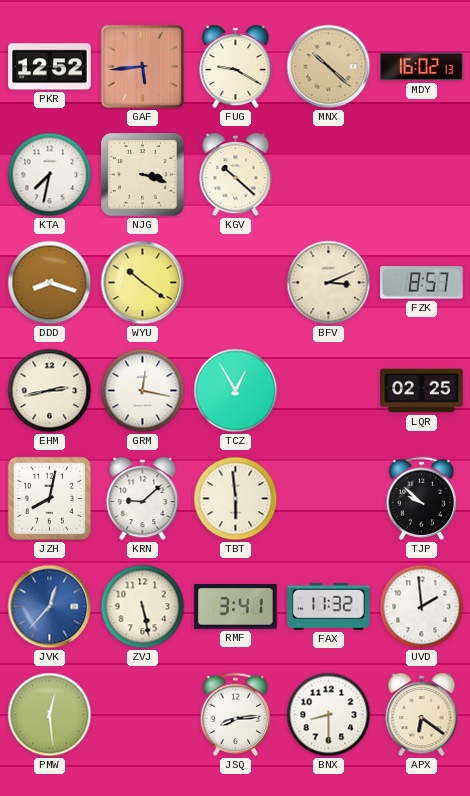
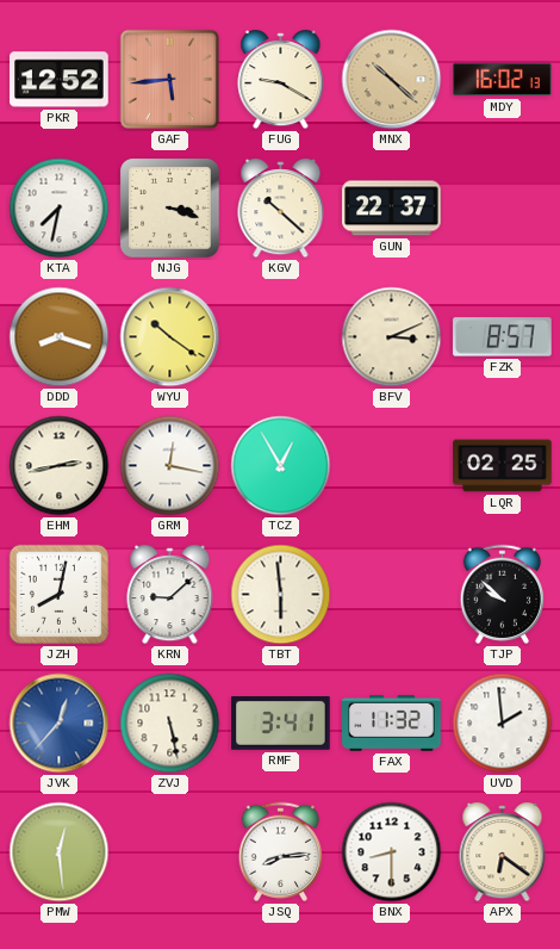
GUN: none -> 22:37 (392, 209)
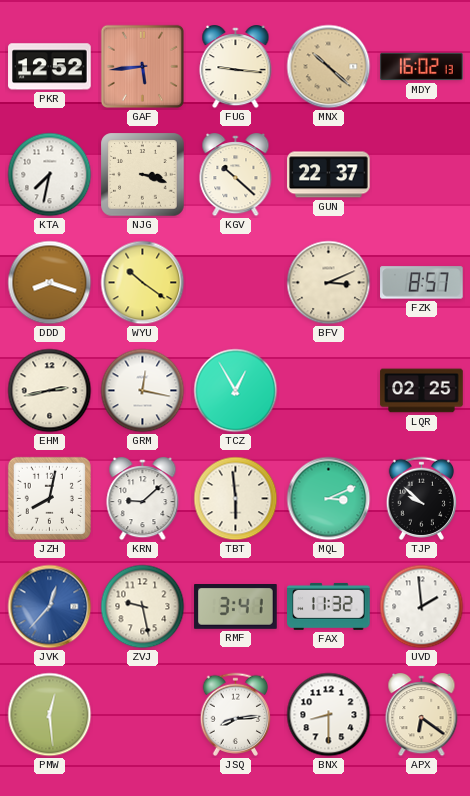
FUG: 9:20 -> 9:16 (236, 68)
MQL: none -> 3:11 (329, 499)
ZVJ: 5:28 -> 9:28 (143, 607)
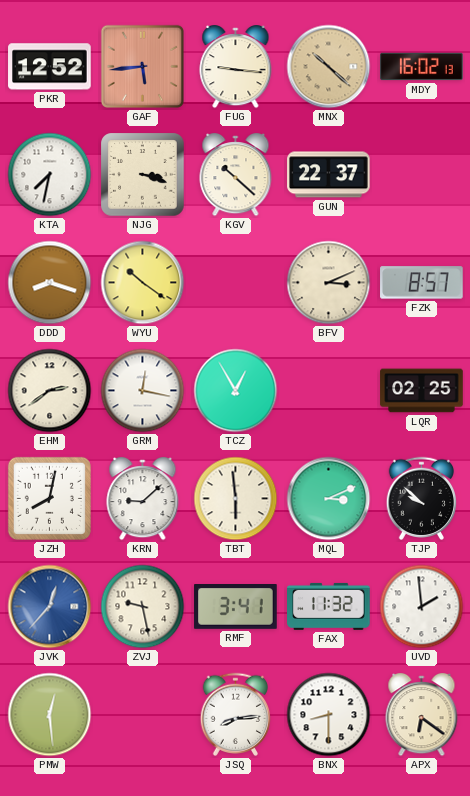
EHM: 2:43 -> 2:39 (50, 391)
